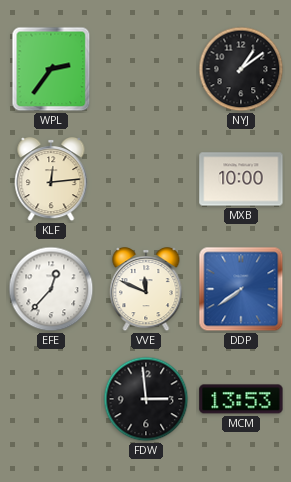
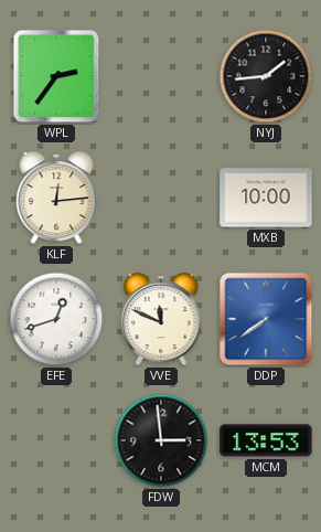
NYJ: 1:09 -> 1:44 (266, 76)
EFE: 12:37 -> 12:42 (56, 319)
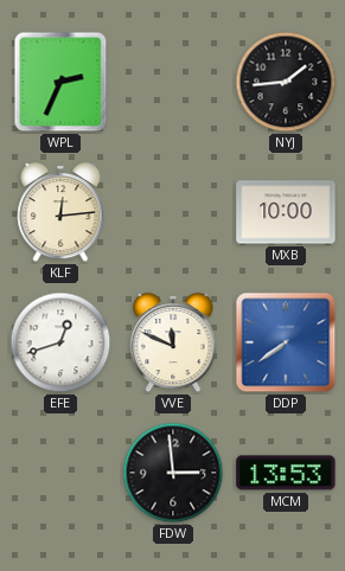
WPL: 2:36 -> 2:34 (60, 82)
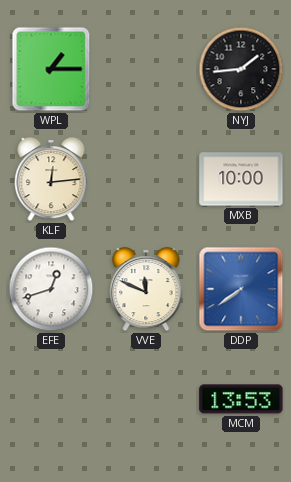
WPL: 2:34 -> 1:15 (51, 69)
FDW: 2:59 -> none (173, 473)
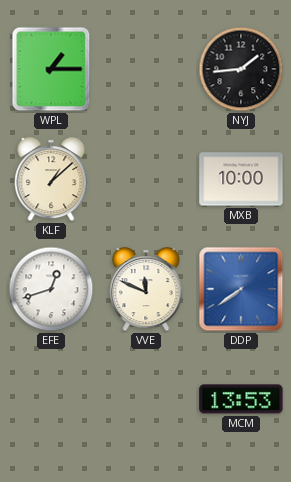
KLF: 12:14 -> 1:08 (51, 180)
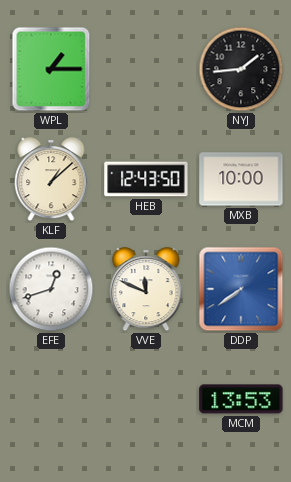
HEB: none -> 12:43 (146, 179)
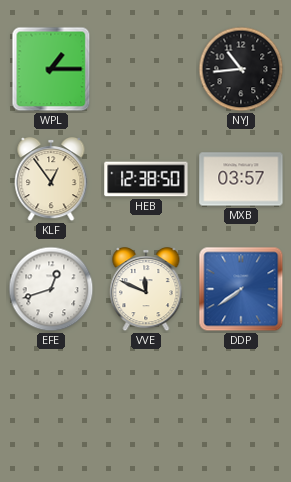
NYJ: 1:44 -> 10:44 (241, 69)
KLF: 1:08 -> 12:54 (51, 180)
HEB: 12:43 -> 12:38 (146, 179)
MXB: 10:00 -> 03:57 (241, 179)
MCM: 13:53 -> none (241, 399)
